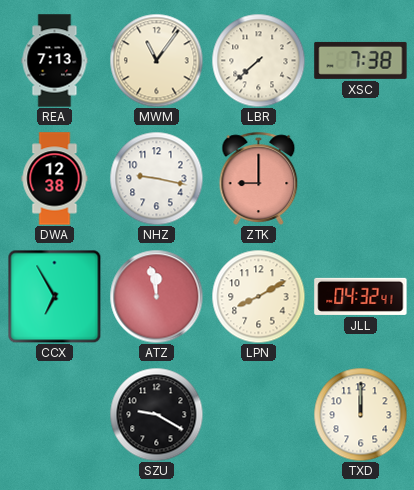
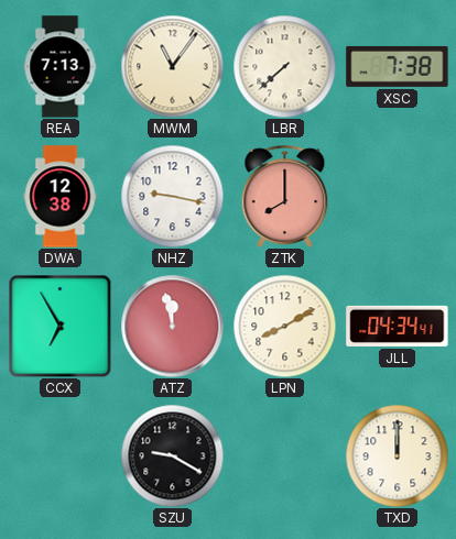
ZTK: 9:00 -> 8:00 (285, 196)
JLL: 04:32 -> 04:34 (398, 326)
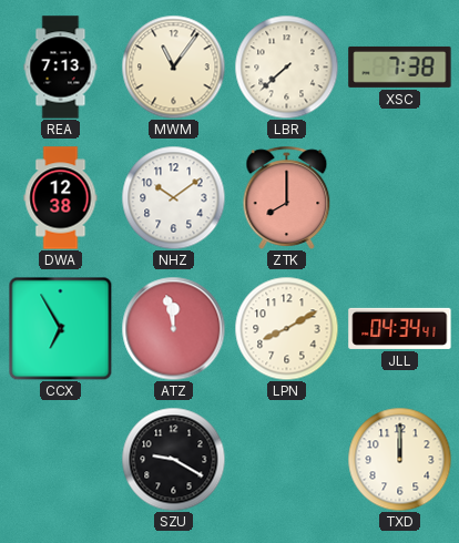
NHZ: 9:17 -> 10:09 (173, 197)
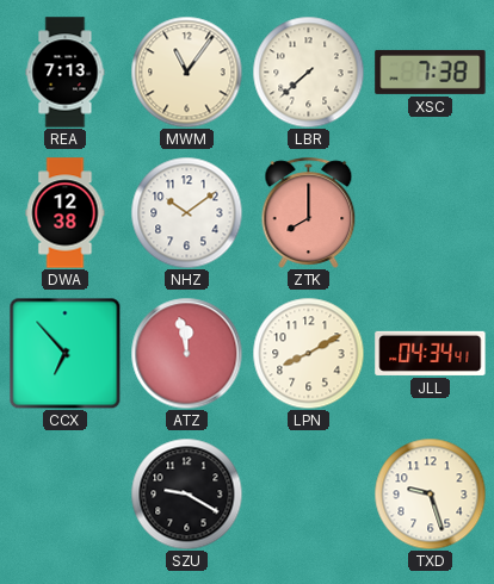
CCX: 6:55 -> 6:53 (64, 353)
TXD: 12:00 -> 9:27 (430, 493)
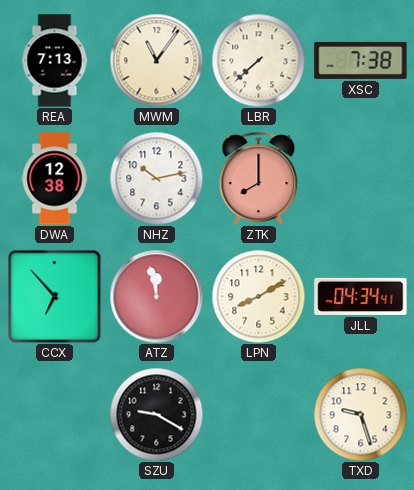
NHZ: 10:09 -> 10:13 (156, 178)
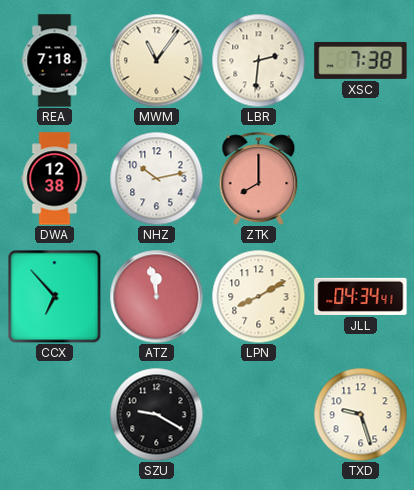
REA: 7:13 -> 7:18 (55, 61)
LBR: 7:38 -> 2:31 (258, 60)
